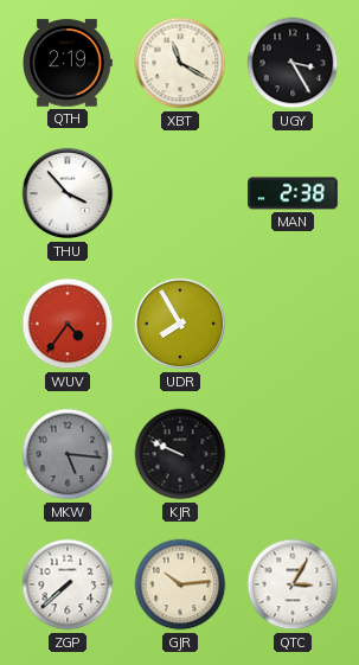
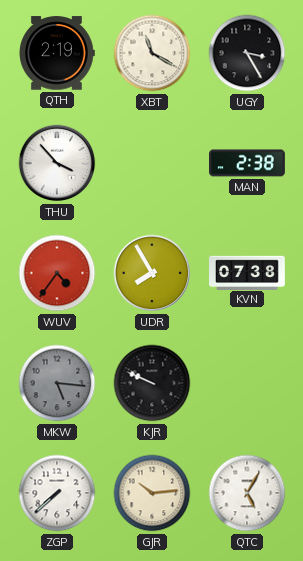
KVN: none -> 07:38 (248, 272)
QTC: 3:05 -> 5:05 (247, 493)
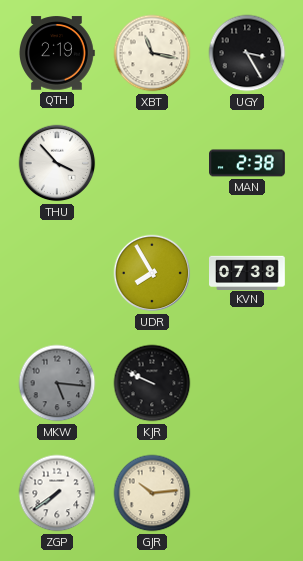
XBT: 11:20 -> 11:17 (152, 53)
WUV: 4:36 -> none (57, 273)
ZGP: 7:38 -> 7:39 (57, 493)
QTC: 5:05 -> none (247, 493)
